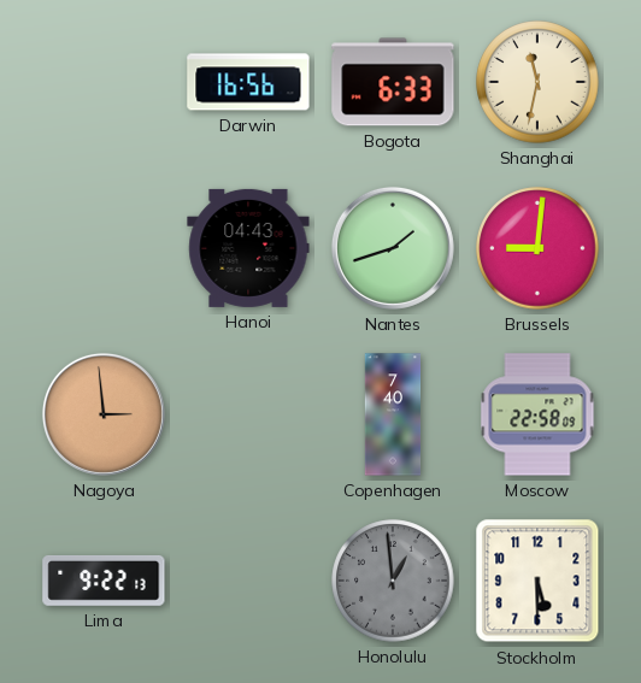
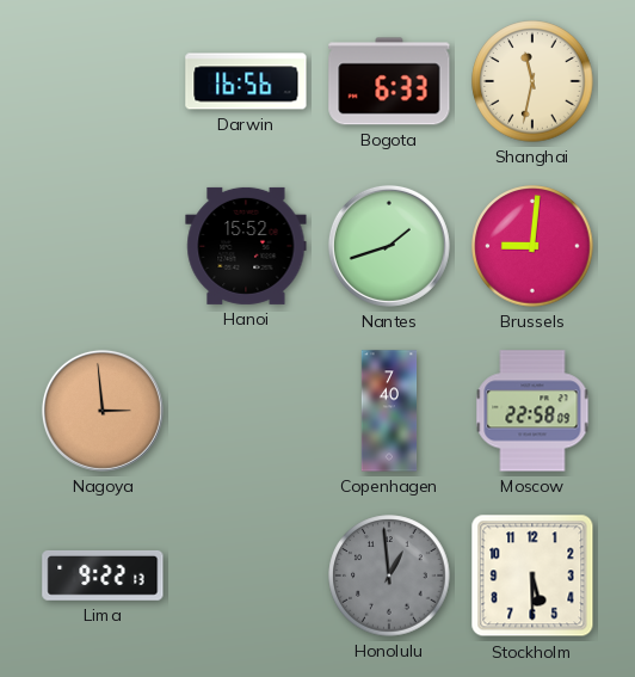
Hanoi: 04:43 -> 15:52 (246, 246)
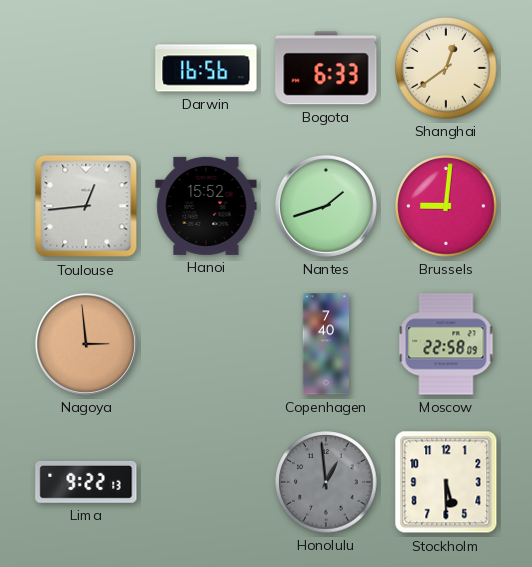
Shanghai: 11:32 -> 12:39 (446, 68)
Toulouse: none -> 12:44 (86, 206)
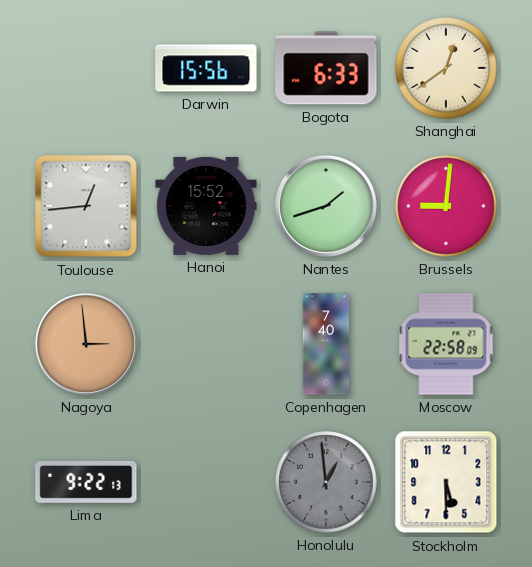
Darwin: 16:56 -> 15:56 (206, 68)
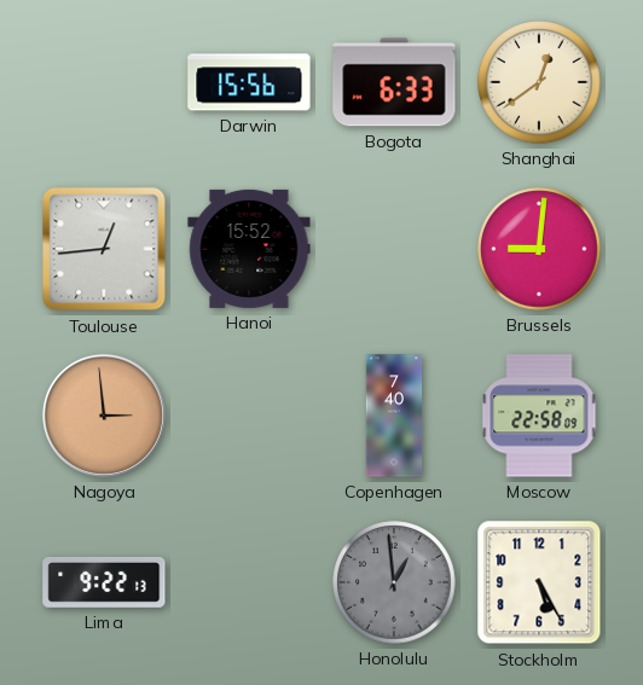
Nantes: 1:42 -> none (326, 206)
Stockholm: 5:30 -> 5:25 (539, 582)
